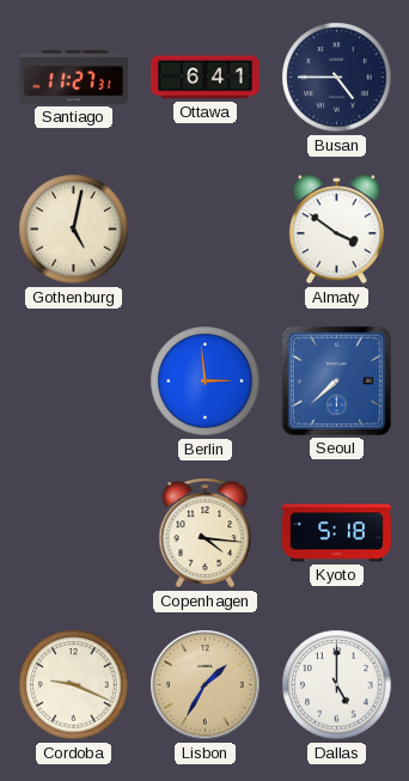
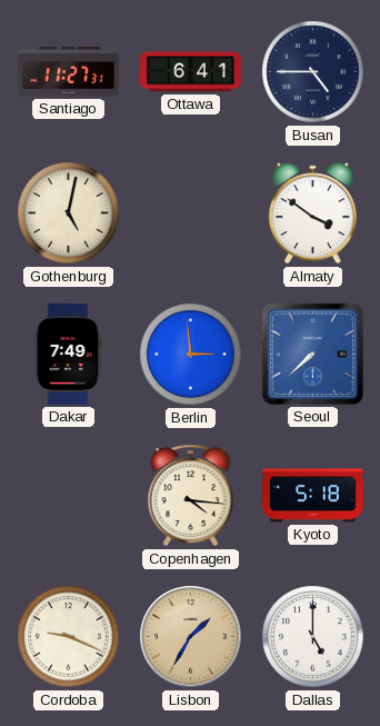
Dakar: none -> 7:49 (68, 354)
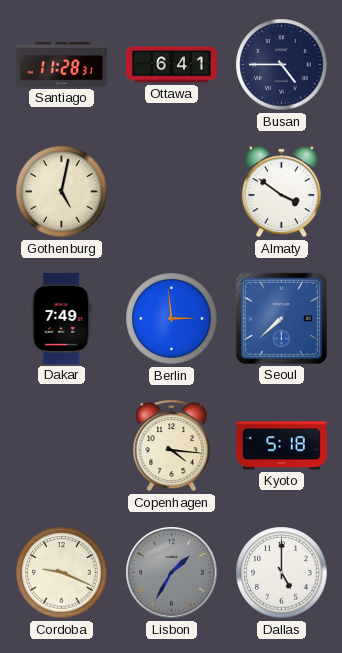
Santiago: 11:27 -> 11:28 (61, 65)
Lisbon dial: champagne -> grey (172, 573)
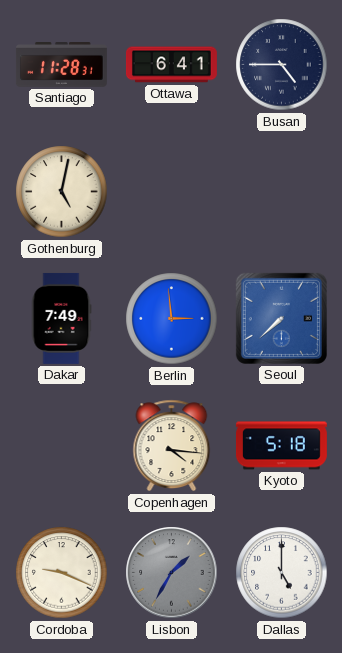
Almaty: 3:51 -> none (281, 192)
